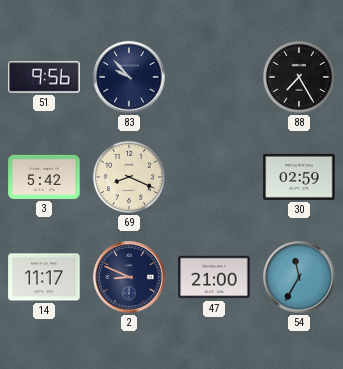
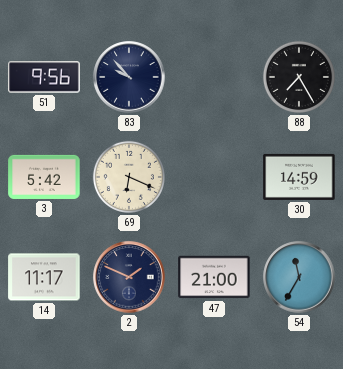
69: 8:19 -> 6:19 (129, 177)
30: 02:59 -> 14:59 (299, 177)
2: 8:49 -> 1:49 (129, 277)
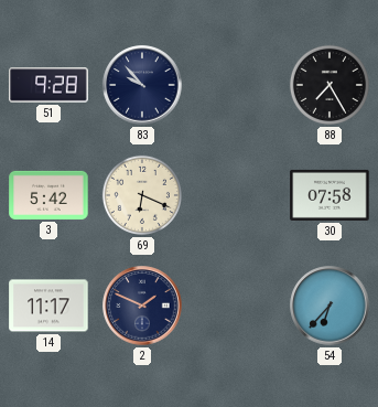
51: 9:56 -> 9:28 (48, 85)
30: 14:59 -> 07:58 (330, 195)
47: 21:00 -> none (214, 277)
54: 11:35 -> 6:37 (330, 306)
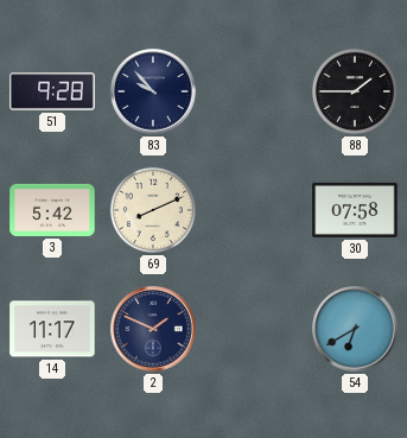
88: 7:25 -> 1:45 (355, 91)
69: 6:19 -> 8:11 (153, 210)
54: 6:37 -> 6:40 (355, 329)
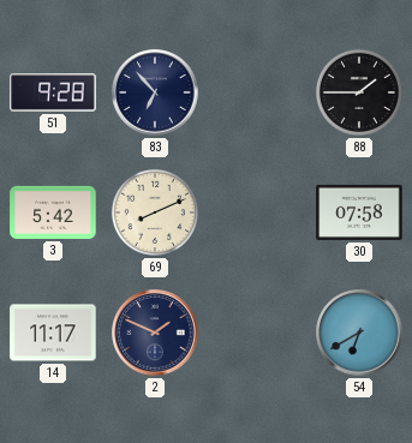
83: 9:53 -> 6:53 (155, 92)
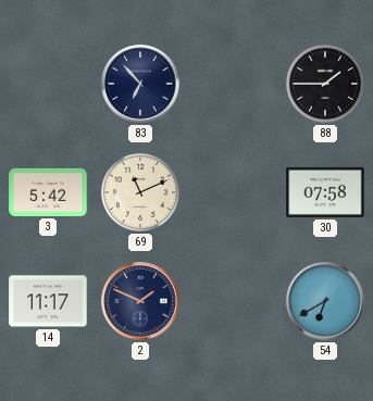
51: 9:28 -> none (53, 92)
69: 8:11 -> 11:11 (140, 192)
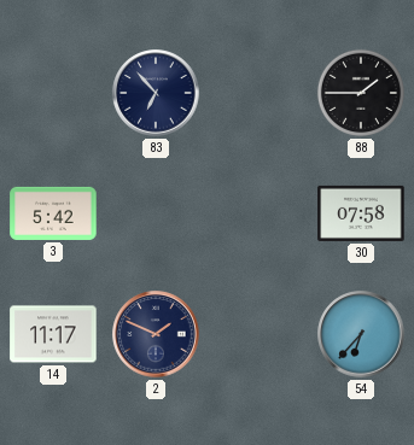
69: 11:11 -> none (140, 192)
54: 6:40 -> 6:37 (361, 334)
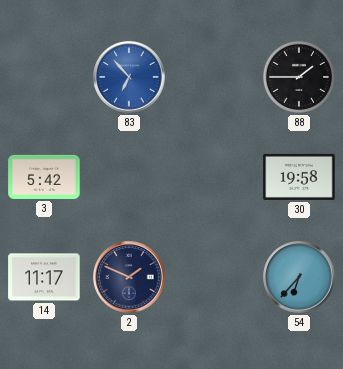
83 dial: navy -> blue (129, 77)
30: 07:58 -> 19:58 (299, 177)
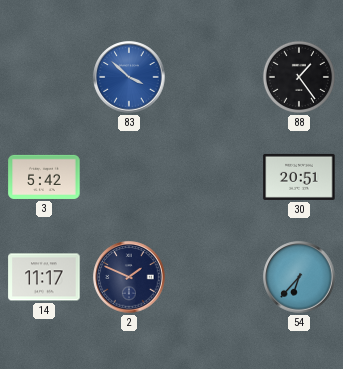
83: 6:53 -> 3:52 (129, 77)
88: 1:45 -> 1:24 (299, 77)
30: 19:58 -> 20:51 (299, 177)
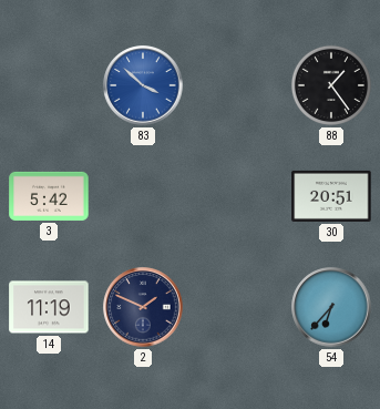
14: 11:17 -> 11:19 (49, 307)
